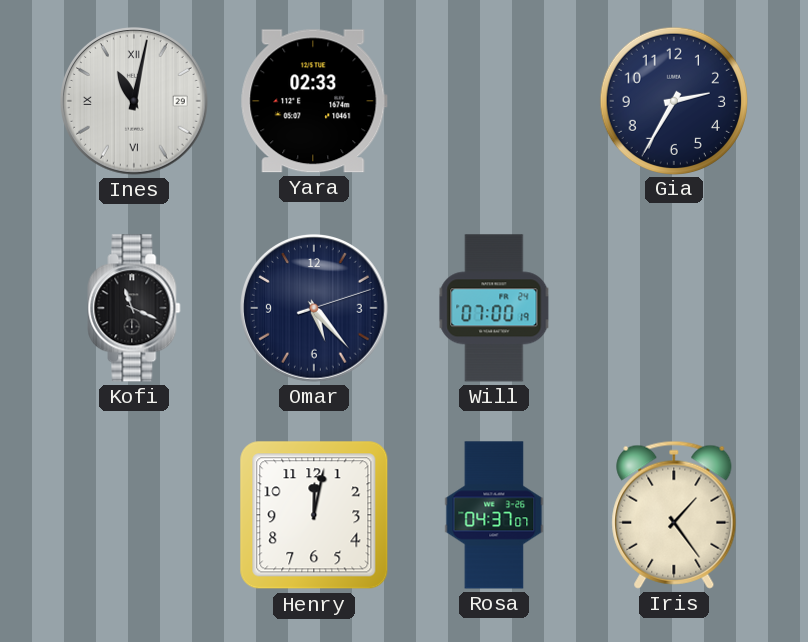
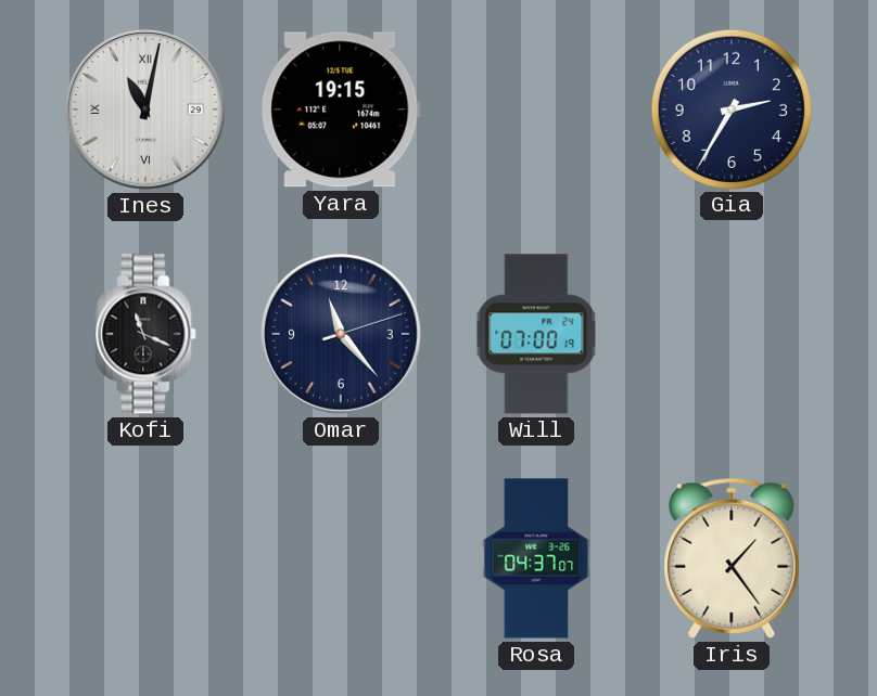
Yara: 02:33 -> 19:15 (341, 109)
Omar: 5:23 -> 11:23 (341, 334)
Henry: 12:02 -> none (314, 515)
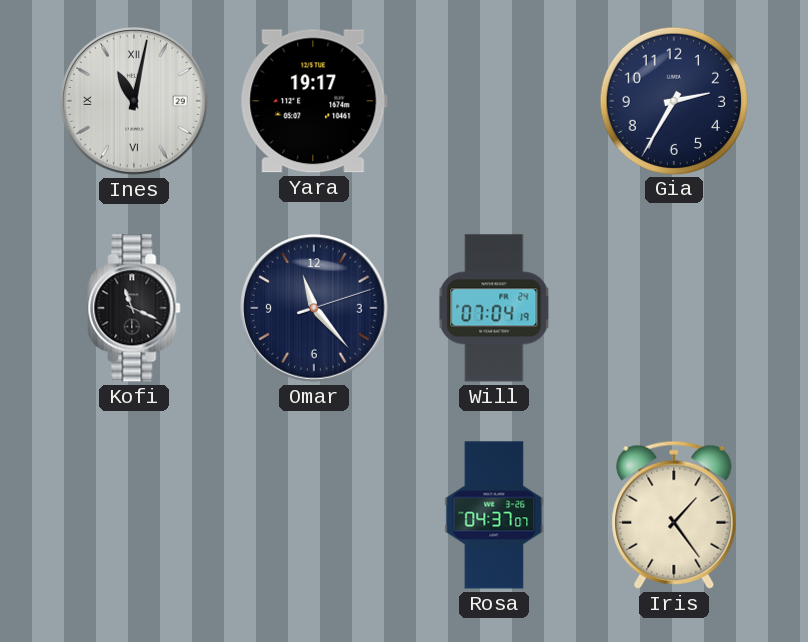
Yara: 19:15 -> 19:17 (314, 101)
Will: 07:00 -> 07:04 (494, 308)
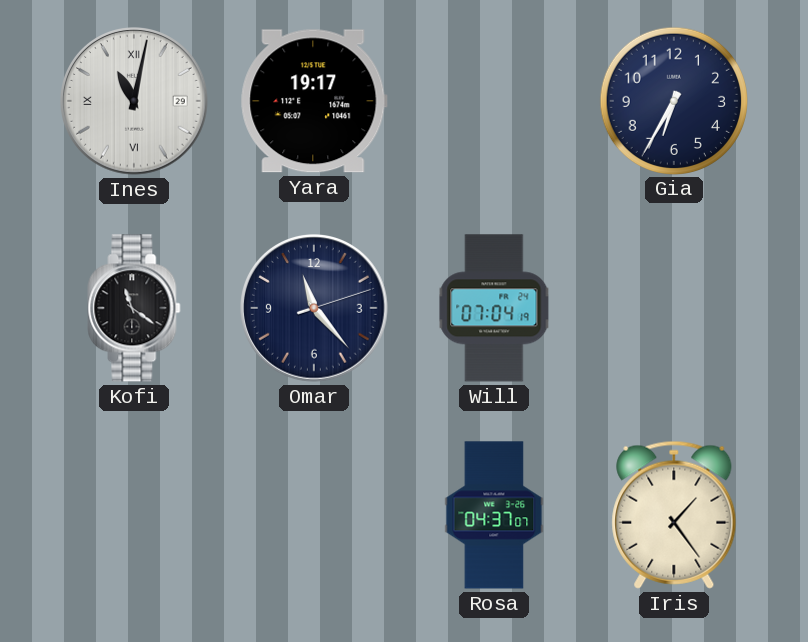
Gia: 2:35 -> 6:35 (673, 100)
Kofi: 11:19 -> 11:21 (134, 308)
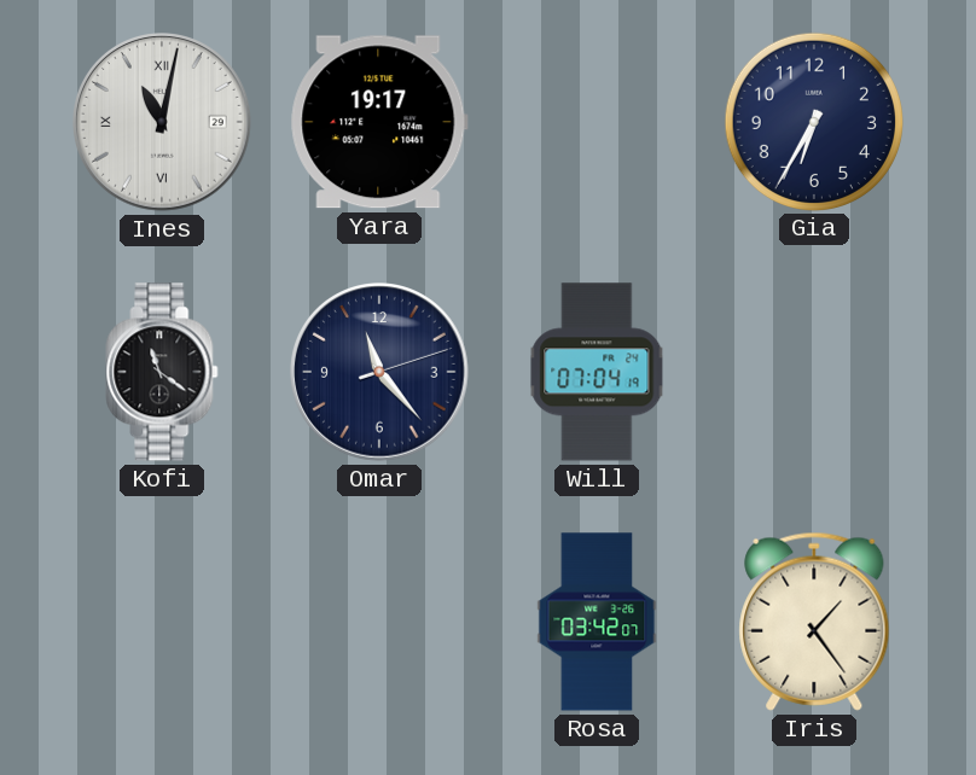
Rosa: 04:37 -> 03:42 (597, 622)
